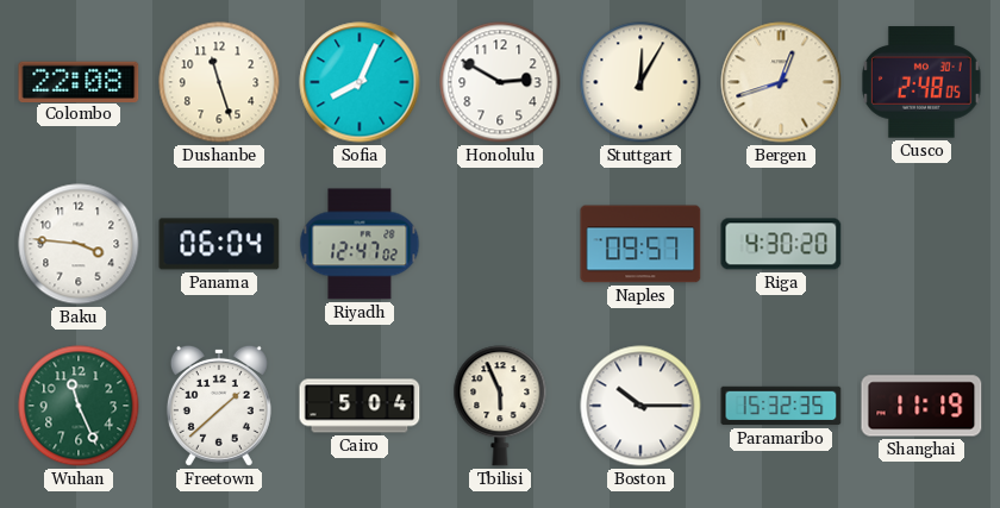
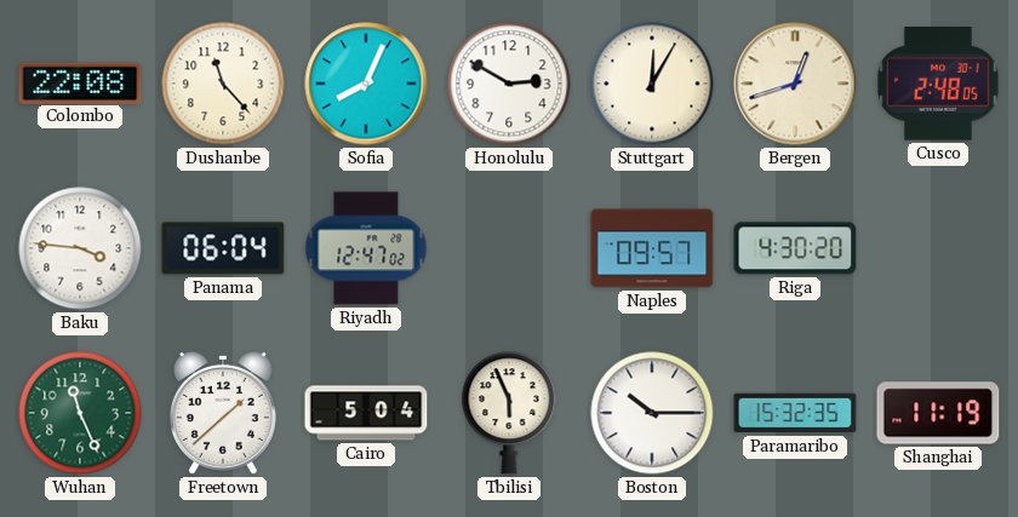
Dushanbe: 11:27 -> 11:23 (223, 84)
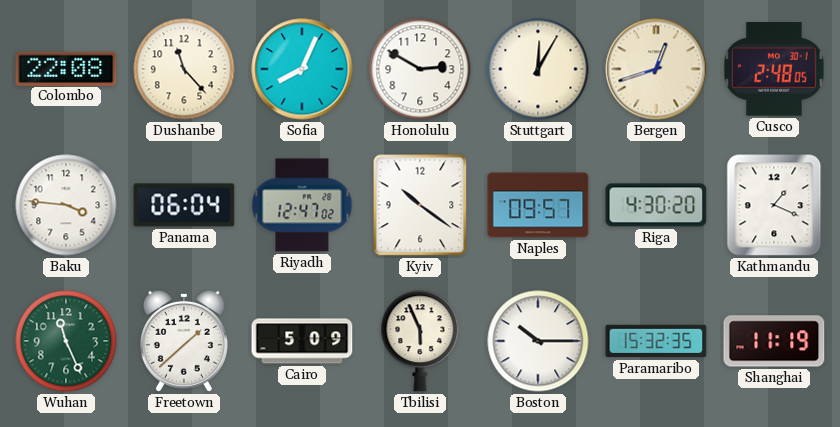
Kyiv: none -> 10:21 (420, 205)
Kathmandu: none -> 1:19 (774, 205)
Cairo: 5:04 -> 5:09 (302, 341)
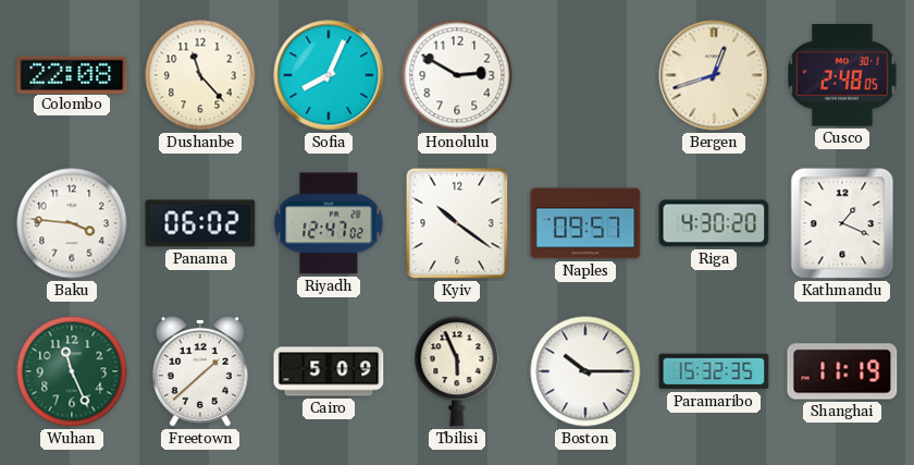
Stuttgart: 12:05 -> none (538, 69)
Panama: 06:04 -> 06:02 (200, 223)
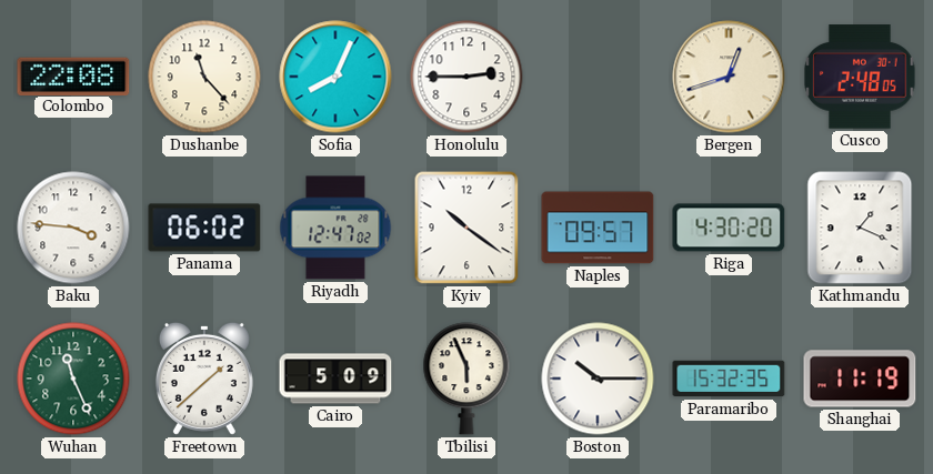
Honolulu: 2:50 -> 2:45 (466, 77)
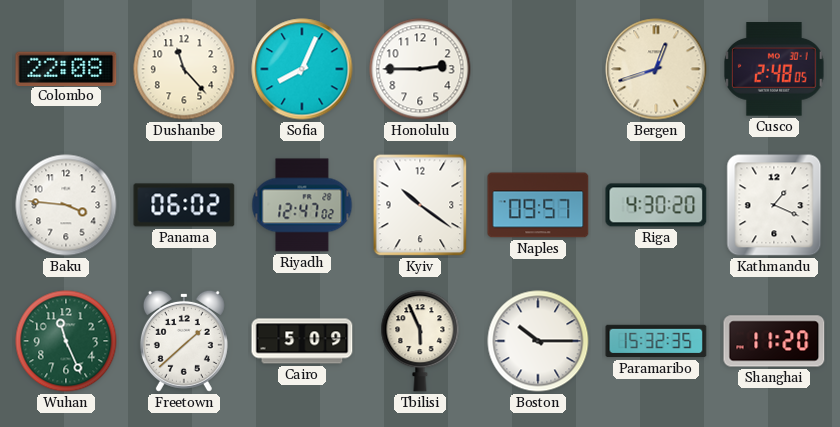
Shanghai: 11:19 -> 11:20 (774, 341)
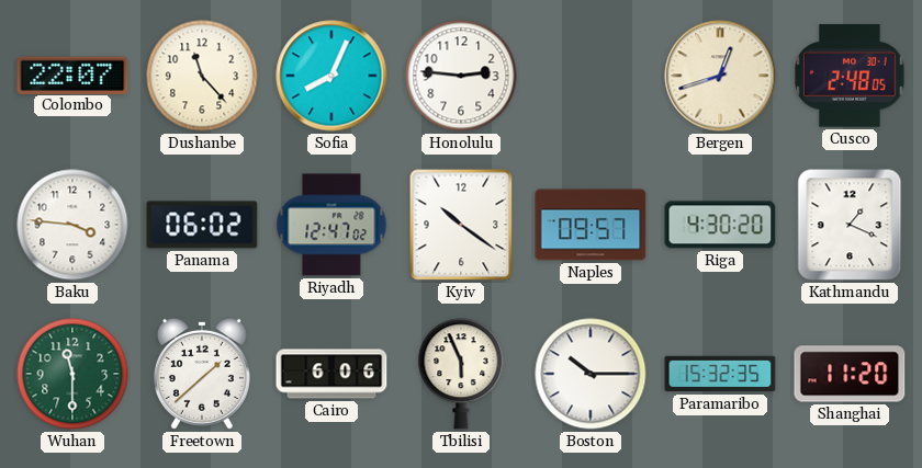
Colombo: 22:08 -> 22:07 (72, 75)
Honolulu: 2:45 -> 2:46 (461, 76)
Wuhan: 11:26 -> 11:30 (72, 374)
Cairo: 5:09 -> 6:06 (331, 374)
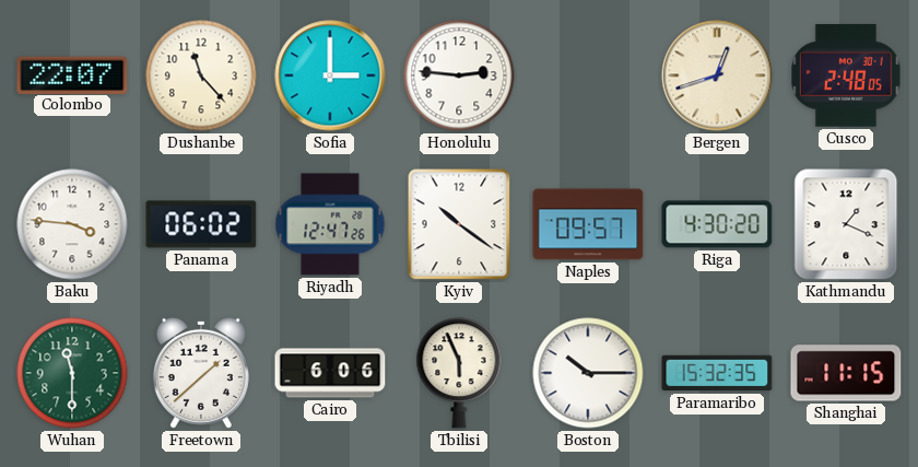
Sofia: 8:04 -> 3:00 (330, 75)
Riyadh: 12:47:02 -> 12:47:26 (330, 224)
Shanghai: 11:20 -> 11:15 (846, 373)
